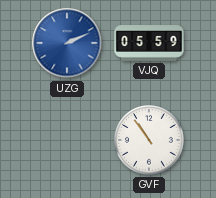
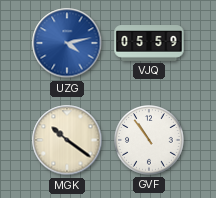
UZG: 2:11 -> 4:13 (67, 43)
MGK: none -> 10:21 (67, 140)
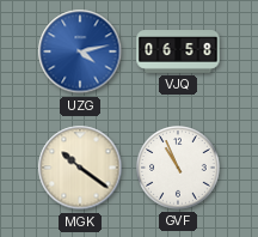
VJQ: 05:59 -> 06:58 (178, 53)
GVF: 10:54 -> 10:56 (178, 168)
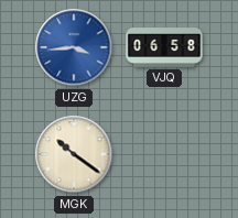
UZG: 4:13 -> 3:44 (74, 47)
GVF: 10:56 -> none (178, 168)
